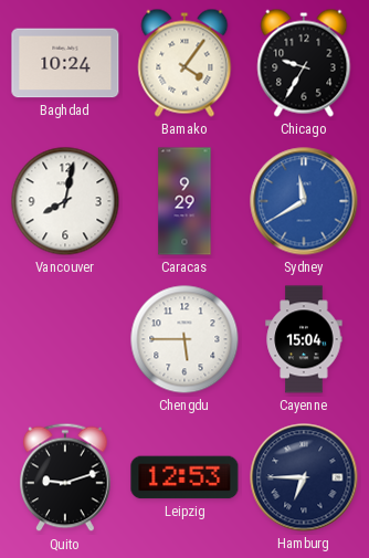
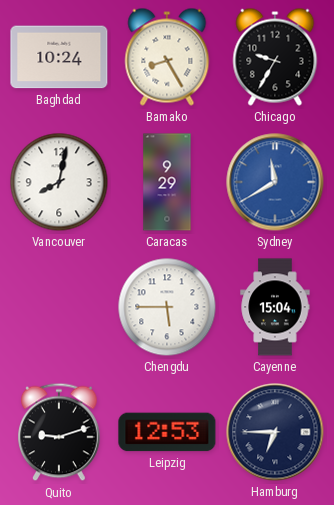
Bamako: 4:06 -> 8:25 (167, 57)
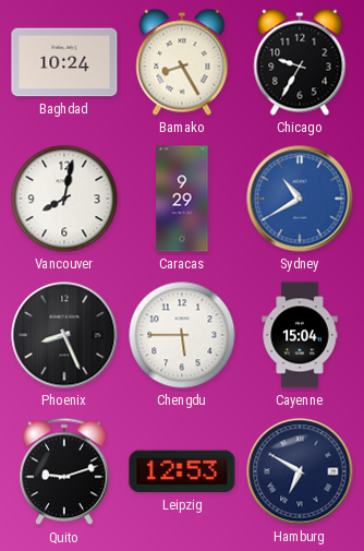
Sydney: 11:40 -> 10:40 (300, 199)
Phoenix: none -> 8:26 (64, 335)
Hamburg: 6:45 -> 6:50 (300, 471)
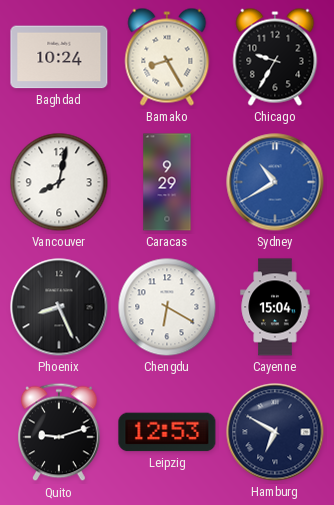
Chengdu: 5:45 -> 6:20 (167, 307)
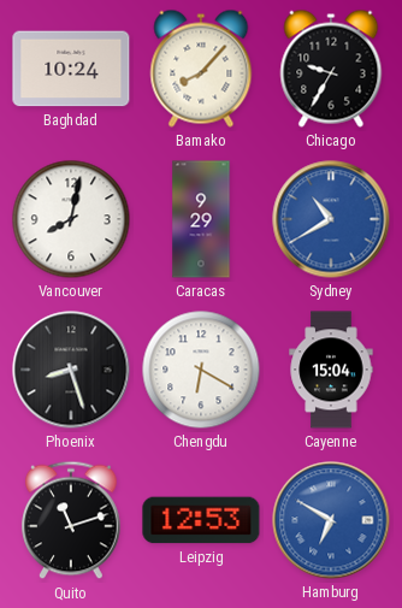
Bamako: 8:25 -> 8:07 (201, 69)
Phoenix: 8:26 -> 8:27 (71, 370)
Quito: 9:12 -> 11:12 (71, 520)
Hamburg dial: navy -> blue (331, 520)
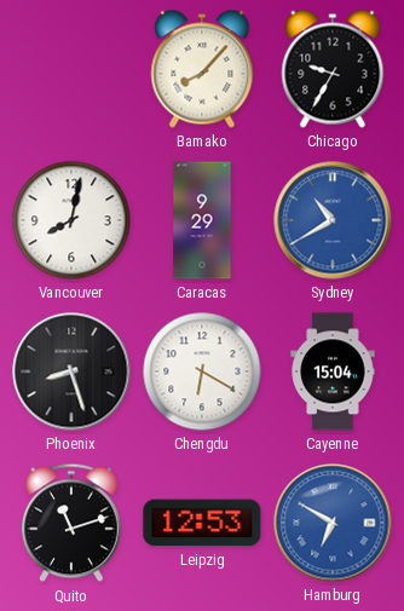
Baghdad: 10:24 -> none (71, 69)
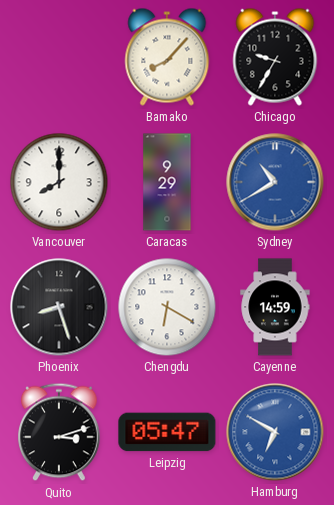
Vancouver: 8:02 -> 8:00 (59, 182)
Cayenne: 15:04 -> 14:59 (275, 307)
Quito: 11:12 -> 3:12 (59, 432)
Leipzig: 12:53 -> 05:47 (167, 432)
